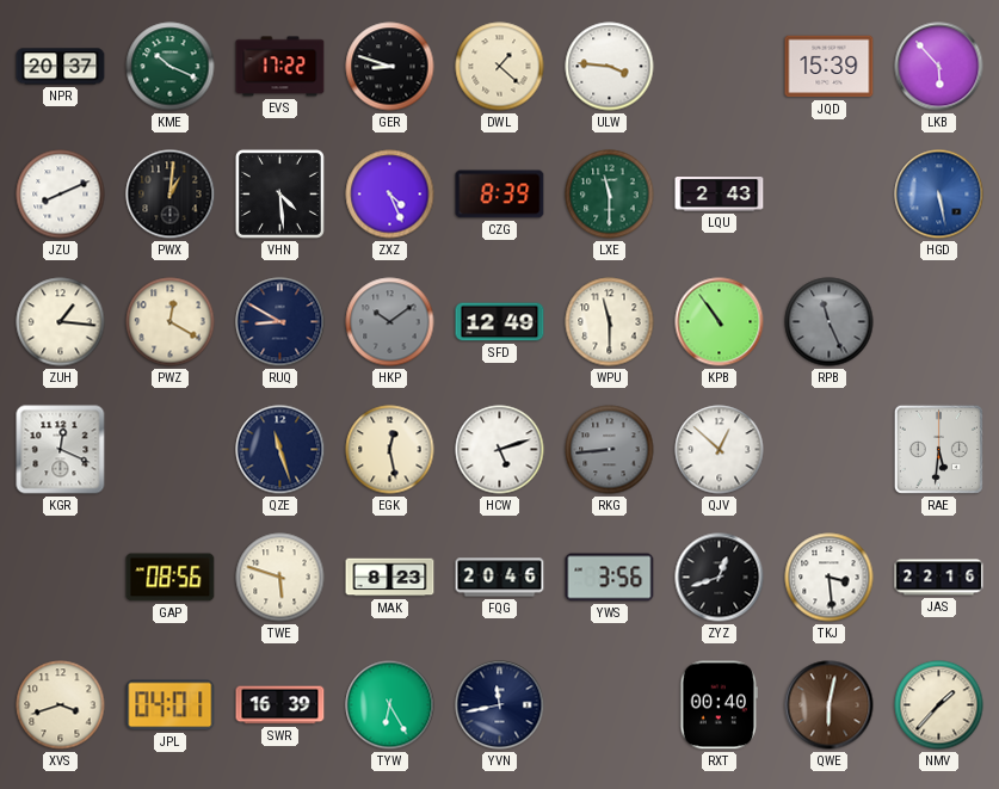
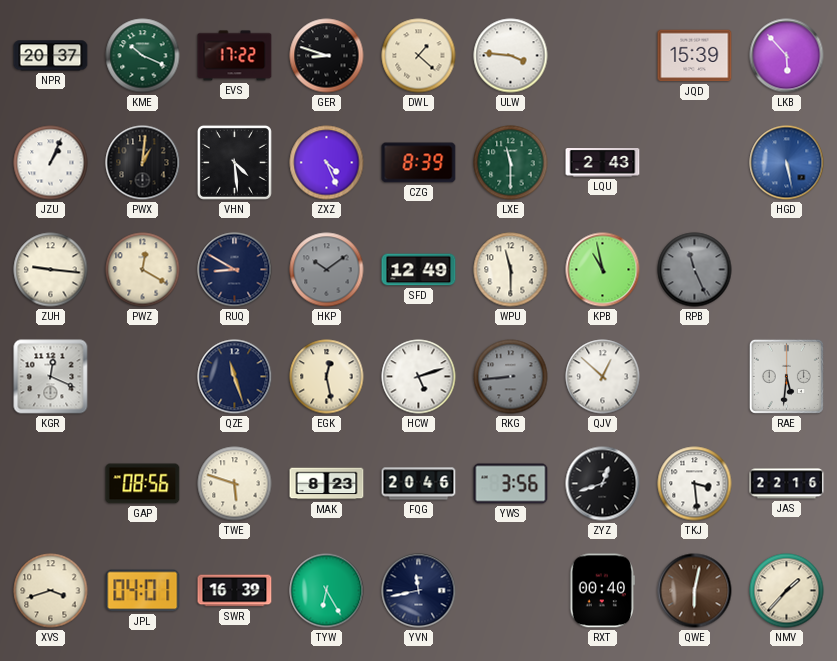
JZU: 8:11 -> 1:04 (51, 163)
ZUH: 1:16 -> 9:16 (51, 270)
KPB: 10:54 -> 10:58 (603, 270)
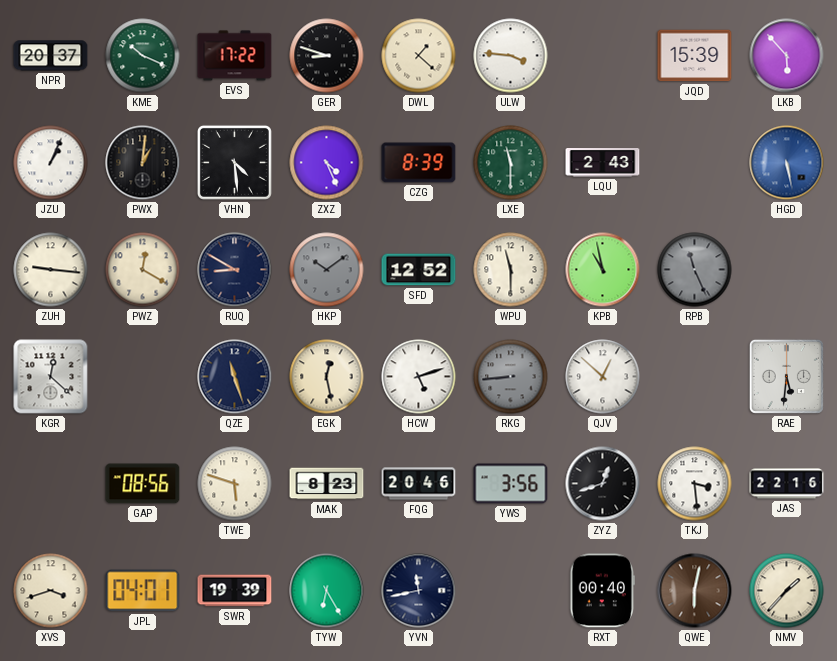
SFD: 12:49 -> 12:52 (419, 270)
KGR: 12:19 -> 12:22 (51, 377)
SWR: 16:39 -> 19:39 (235, 591)
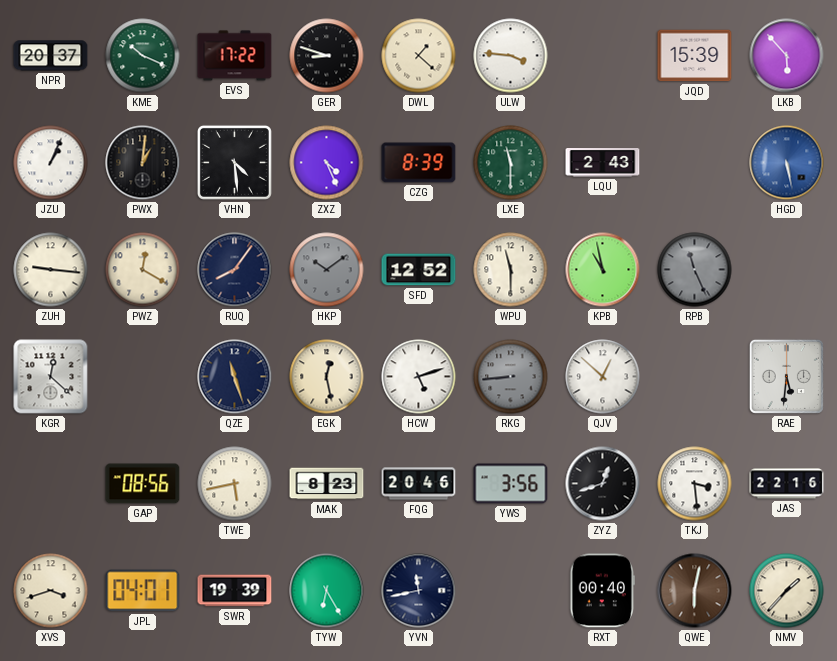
RUQ: 8:50 -> 8:06 (235, 270)
TWE: 5:48 -> 5:43 (235, 484)
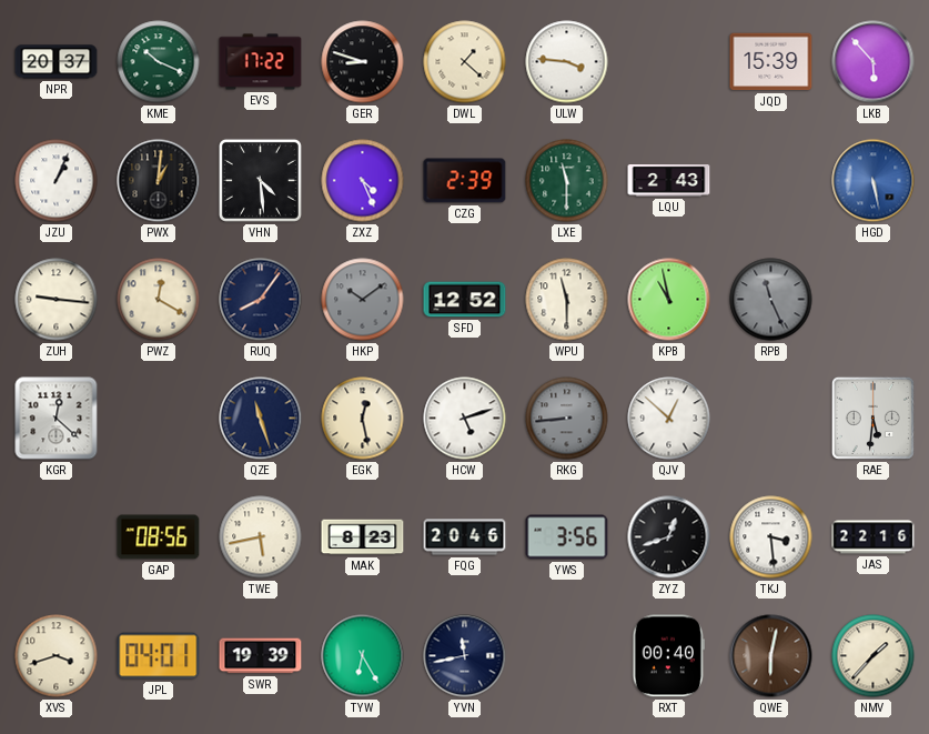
CZG: 8:39 -> 2:39 (465, 181)
